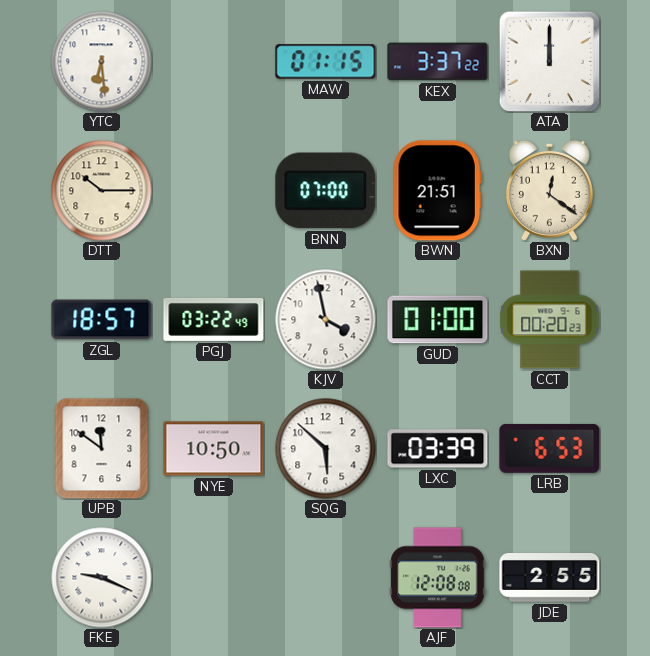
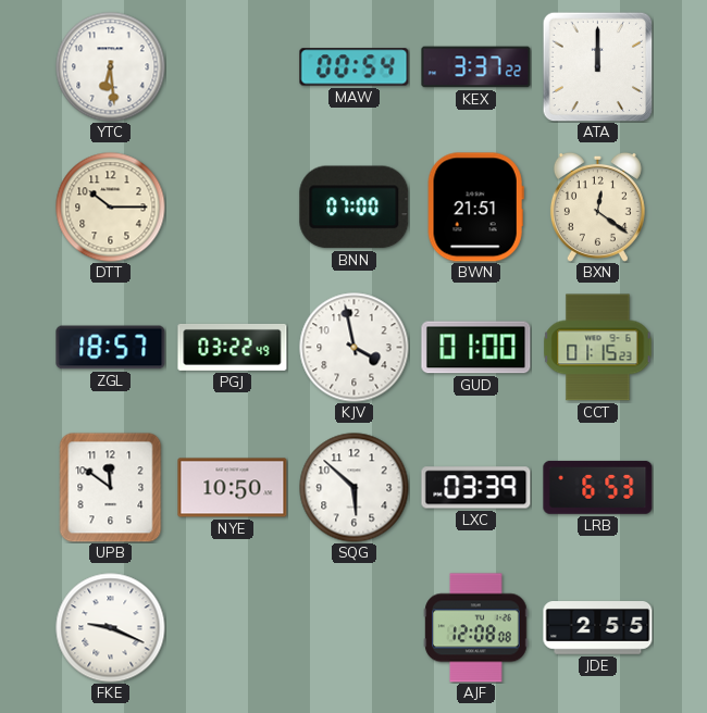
MAW: 01:15 -> 00:54 (355, 67)
CCT: 00:20 -> 01:15 (598, 348)
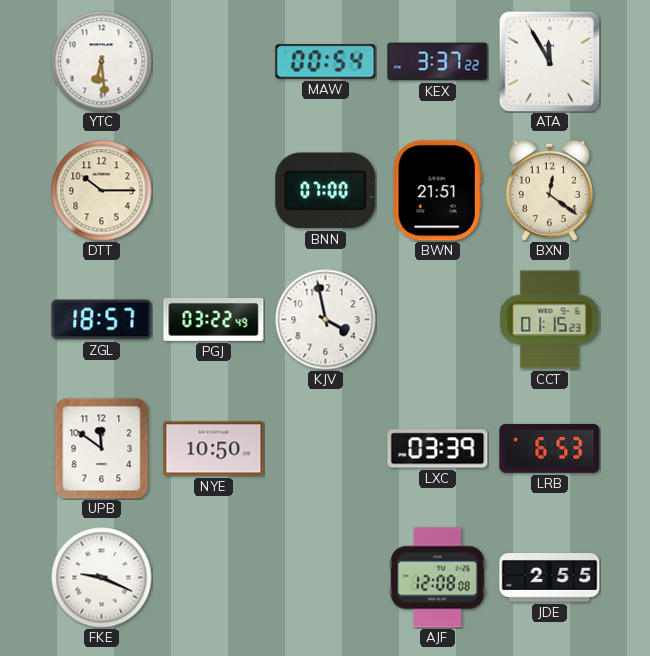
ATA: 12:00 -> 11:55 (549, 61)
GUD: 01:00 -> none (476, 348)
SQG: 5:52 -> none (355, 488)
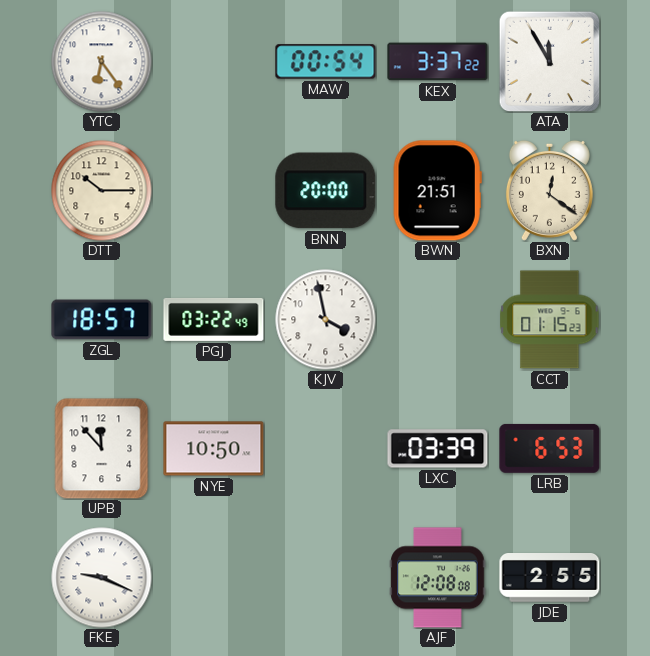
YTC: 6:29 -> 6:24 (102, 62)
BNN: 07:00 -> 20:00 (326, 191)
UPB: 11:51 -> 11:53 (102, 448)
